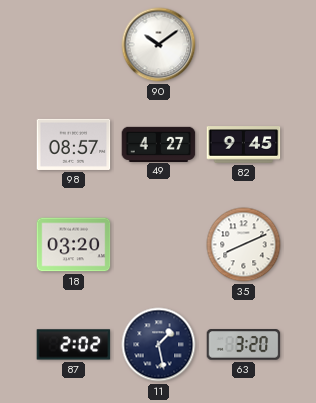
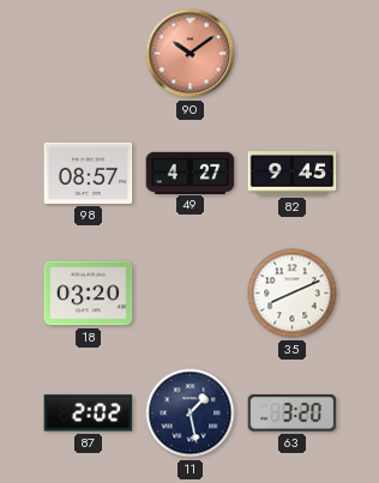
90 dial: white -> salmon (191, 54)
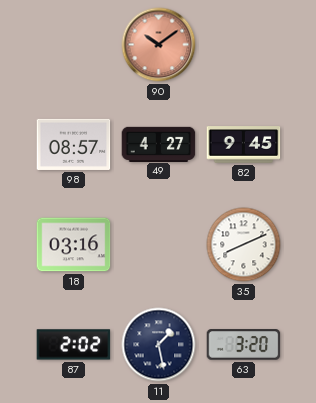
18: 03:20 -> 03:16 (74, 245)
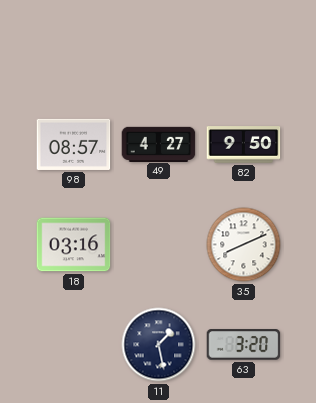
90: 10:09 -> none (159, 45)
82: 9:45 -> 9:50 (244, 145)
87: 2:02 -> none (74, 345)
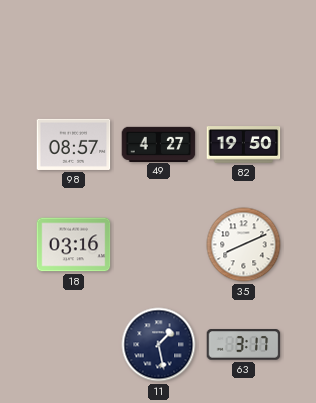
82: 9:50 -> 19:50 (244, 145)
63: 3:20 -> 3:17 (244, 345)
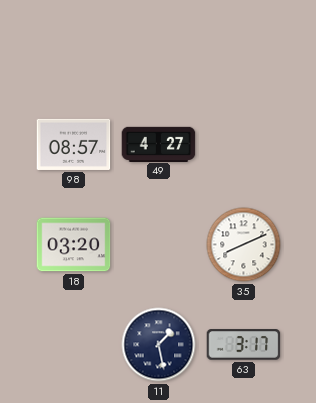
82: 19:50 -> none (244, 145)
18: 03:16 -> 03:20 (74, 245)
